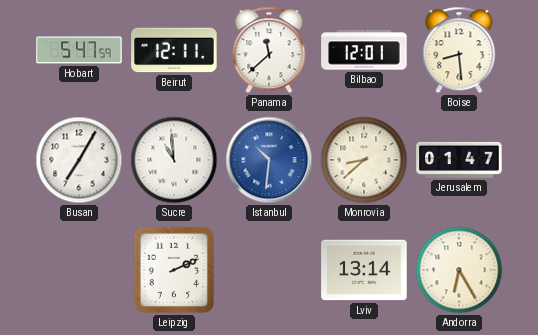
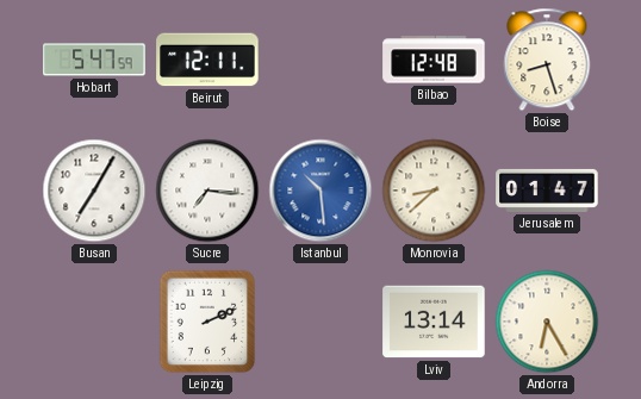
Panama: 11:38 -> none (269, 50)
Bilbao: 12:01 -> 12:48 (434, 60)
Boise: 8:29 -> 8:27 (547, 60)
Sucre: 10:59 -> 7:16 (207, 191)
Istanbul: 10:31 -> 10:29 (320, 191)
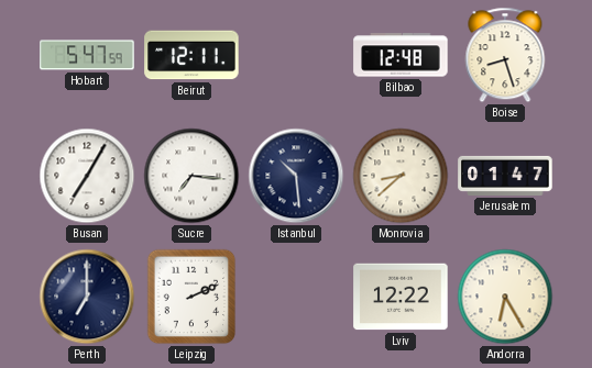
Istanbul dial: blue -> navy (296, 176)
Perth: none -> 7:00 (87, 297)
Lviv: 13:14 -> 12:22 (401, 297)
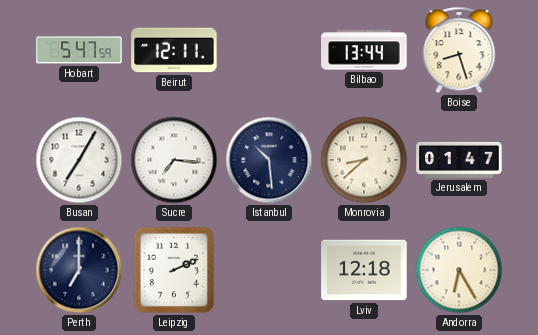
Bilbao: 12:48 -> 13:44 (364, 50)
Lviv: 12:22 -> 12:18 (364, 270)
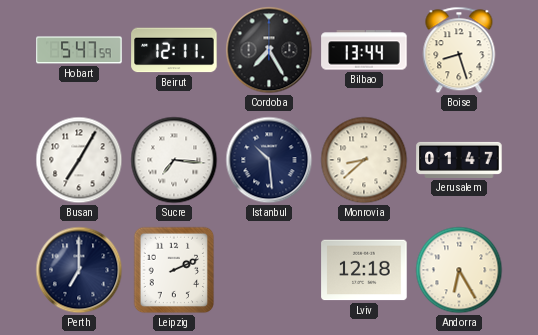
Cordoba: none -> 7:25 (269, 50)
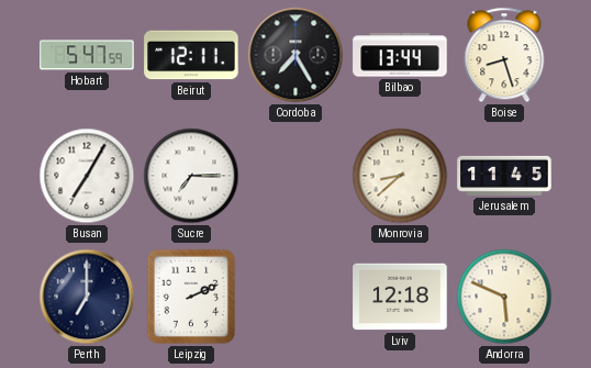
Sucre: 7:16 -> 7:15 (191, 176)
Istanbul: 10:29 -> none (269, 160)
Jerusalem: 01:47 -> 11:45 (504, 176)
Andorra: 6:25 -> 5:49 (504, 297)
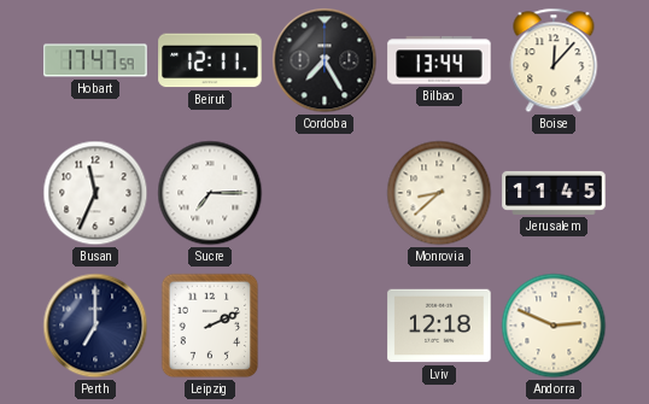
Hobart: 5:47 -> 17:47 (95, 60)
Boise: 8:27 -> 12:07 (554, 60)
Busan: 7:05 -> 11:34 (95, 193)
Andorra: 5:49 -> 2:49 (554, 326)
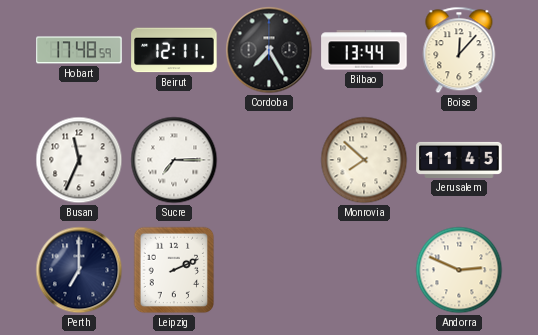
Hobart: 17:47 -> 17:48 (79, 50)
Monrovia: 8:38 -> 7:52 (364, 160)
Lviv: 12:18 -> none (439, 326)
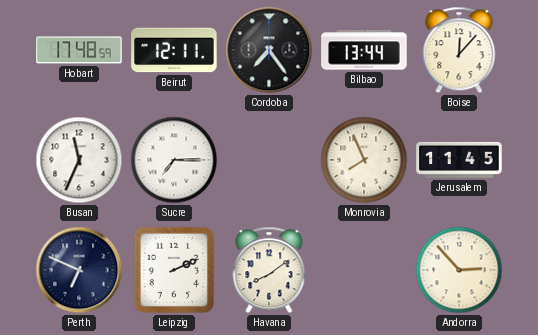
Cordoba: 7:25 -> 7:24 (269, 50)
Monrovia: 7:52 -> 7:56 (364, 160)
Perth: 7:00 -> 6:49 (79, 270)
Havana: none -> 8:09 (269, 270)
Andorra: 2:49 -> 2:53 (459, 270)
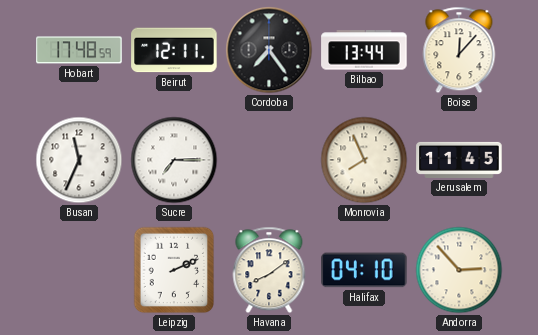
Perth: 6:49 -> none (79, 270)
Halifax: none -> 04:10 (364, 270)
